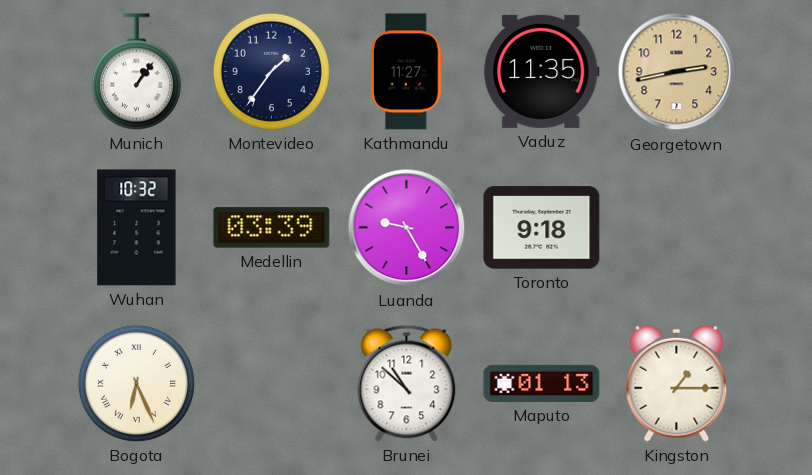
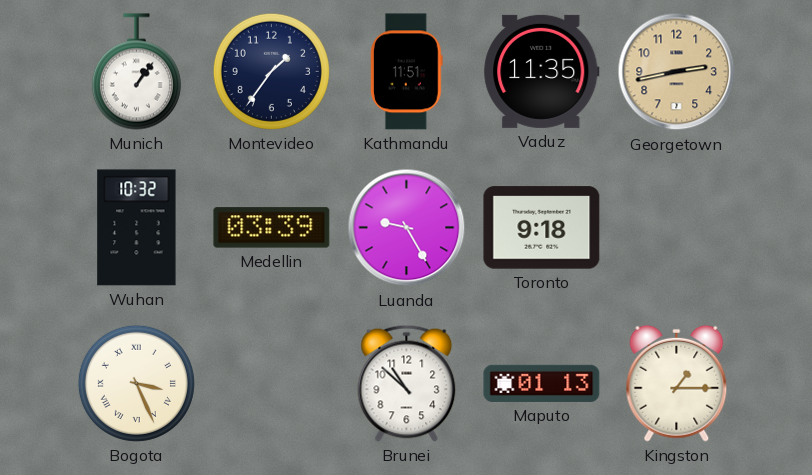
Kathmandu: 11:27 -> 11:51 (406, 72)
Bogota: 6:26 -> 3:26 (136, 383)
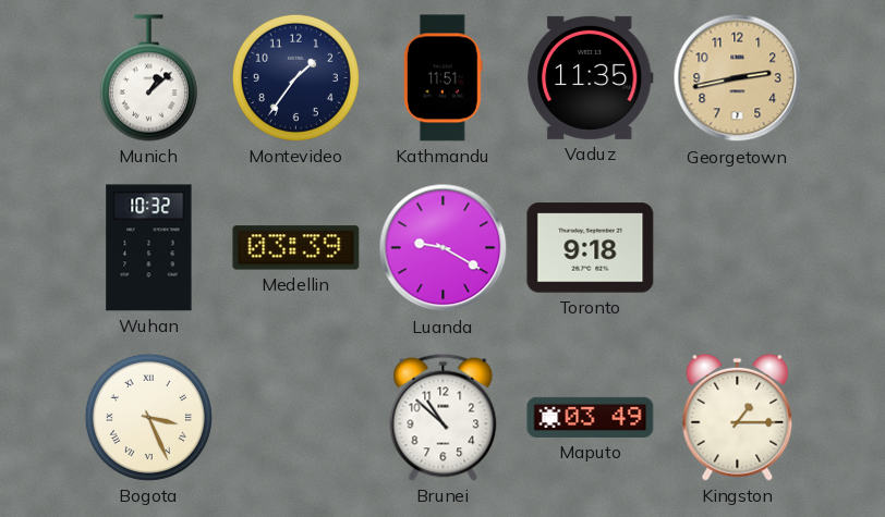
Munich: 1:06 -> 1:08 (148, 78)
Luanda: 9:25 -> 9:20 (444, 248)
Maputo: 01:13 -> 03:49 (591, 417)
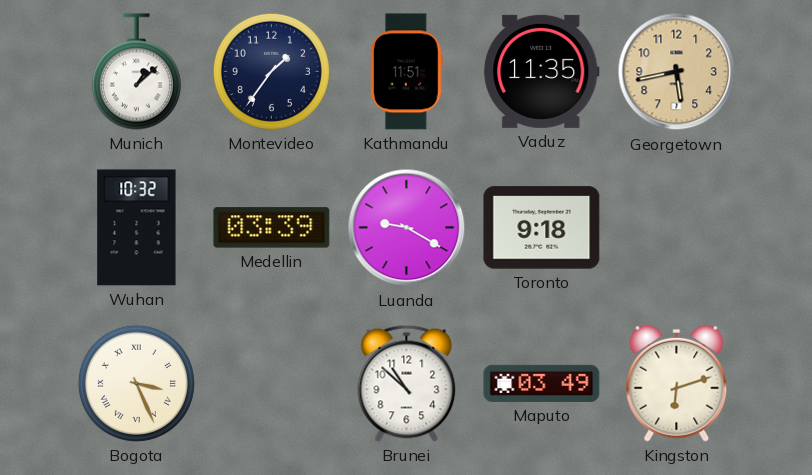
Georgetown: 2:43 -> 5:43 (677, 72)
Kingston: 1:15 -> 6:12 (677, 383)
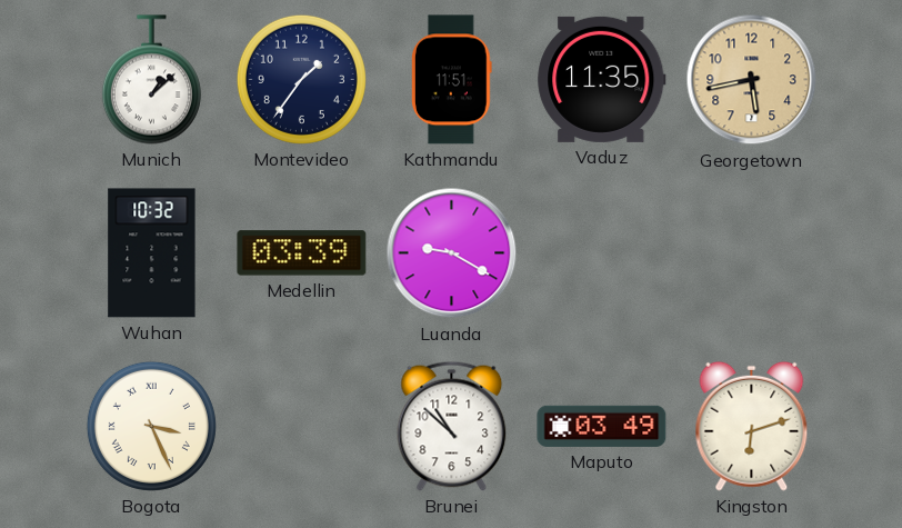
Toronto: 9:18 -> none (542, 228)
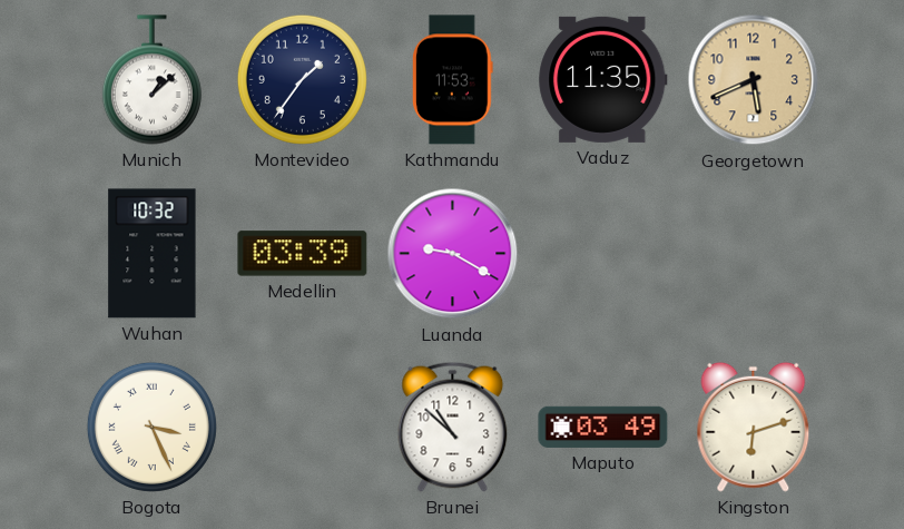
Kathmandu: 11:51 -> 11:53 (452, 80)
Georgetown: 5:43 -> 5:41 (754, 80)
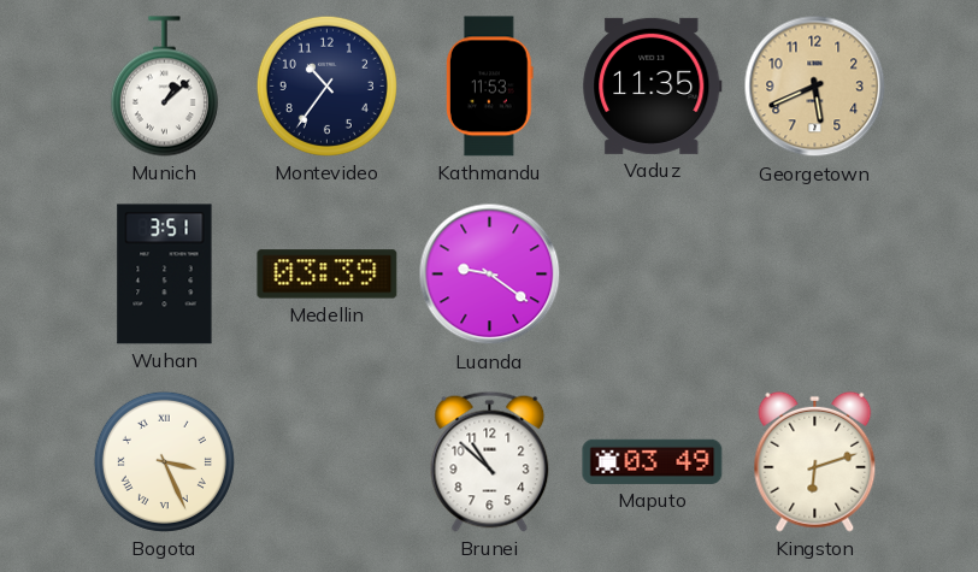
Montevideo: 1:36 -> 10:36 (326, 85)
Wuhan: 10:32 -> 3:51 (165, 275)
Luanda: 9:20 -> 9:21 (490, 275)
